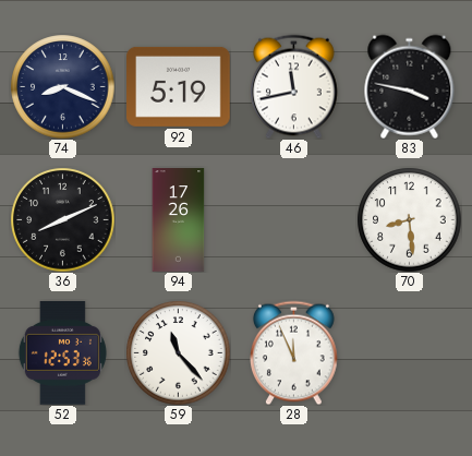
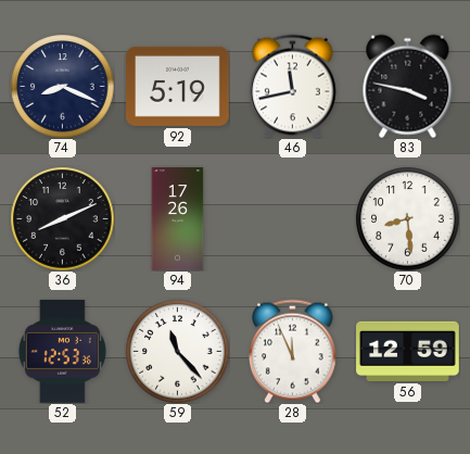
56: none -> 12:59 (408, 351)
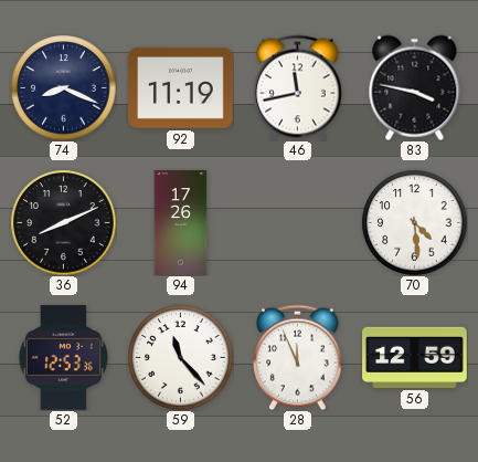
92: 5:19 -> 11:19 (181, 87)
70: 8:29 -> 4:29 (414, 222)
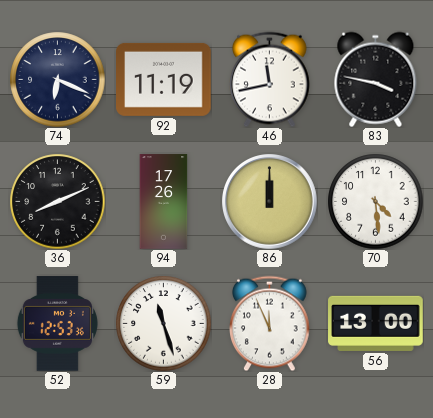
74: 8:19 -> 6:19 (57, 79)
86: none -> 12:00 (270, 202)
59: 11:23 -> 11:27 (163, 323)
56: 12:59 -> 13:00 (376, 323)
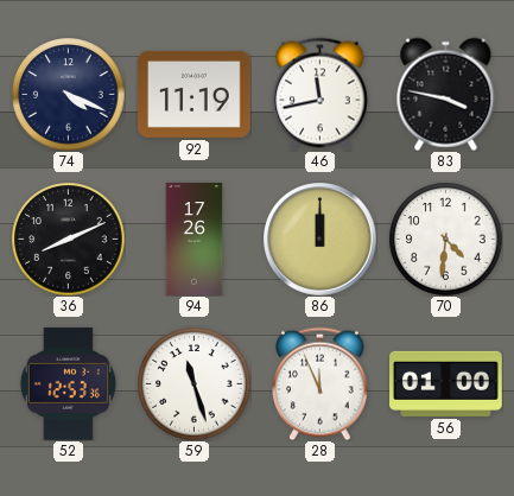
74: 6:19 -> 4:19 (68, 94)
70: 4:29 -> 4:31 (445, 239)
56: 13:00 -> 01:00 (446, 383)
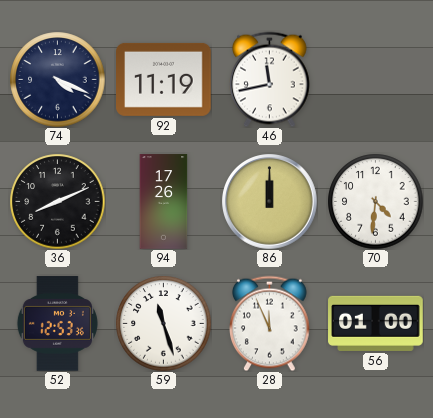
83: 3:47 -> none (446, 94)
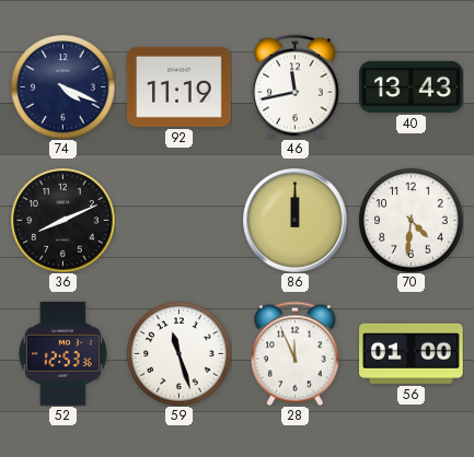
40: none -> 13:43 (412, 86)
94: 17:26 -> none (164, 202)
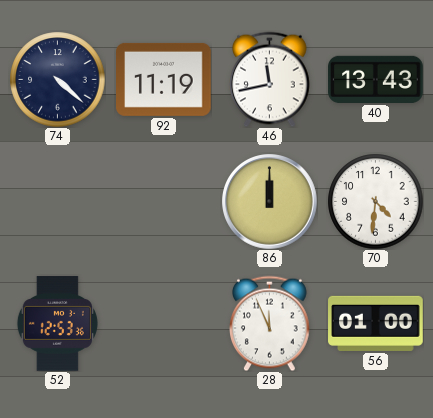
74: 4:19 -> 4:22 (57, 79)
36: 8:11 -> none (62, 220)
59: 11:27 -> none (178, 353)
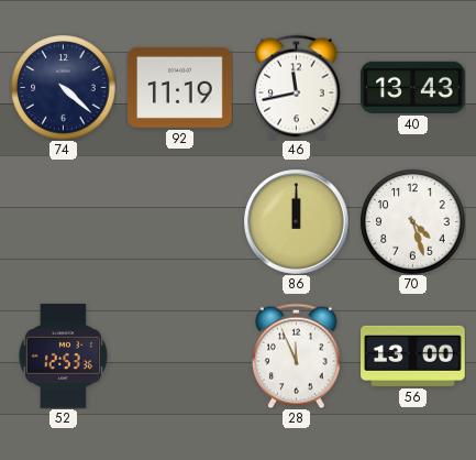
70: 4:31 -> 4:27 (412, 221)
56: 01:00 -> 13:00 (413, 355)
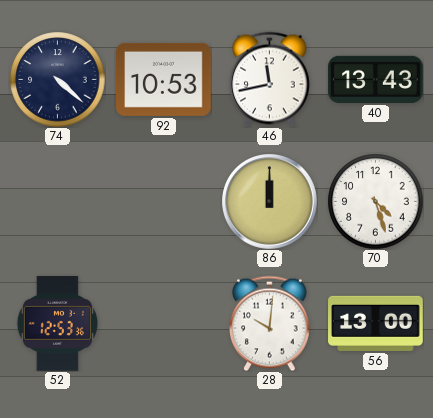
92: 11:19 -> 10:53 (164, 79)
28: 11:56 -> 10:01 (270, 323)
